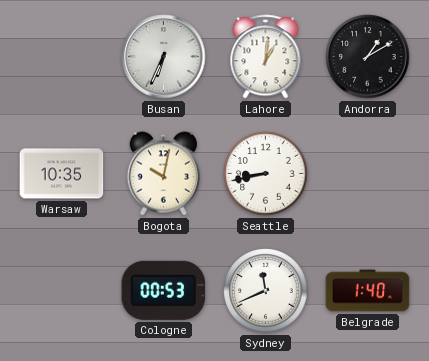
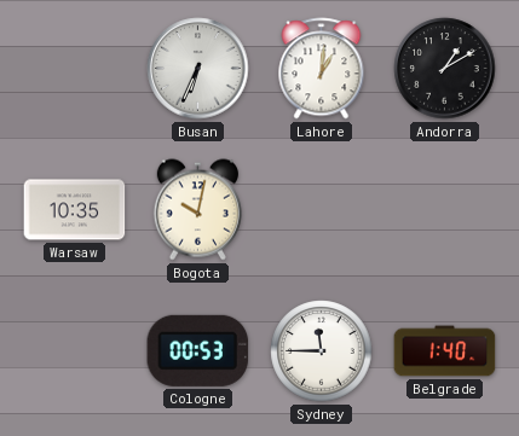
Seattle: 8:43 -> none (266, 174)
Sydney: 11:41 -> 11:45 (322, 351)
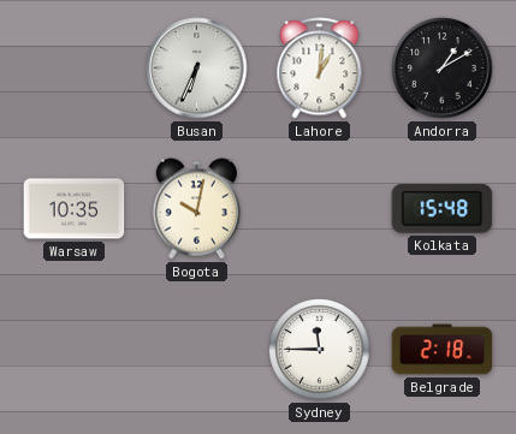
Kolkata: none -> 15:48 (443, 209)
Cologne: 00:53 -> none (198, 350)
Belgrade: 1:40 -> 2:18 (443, 350)
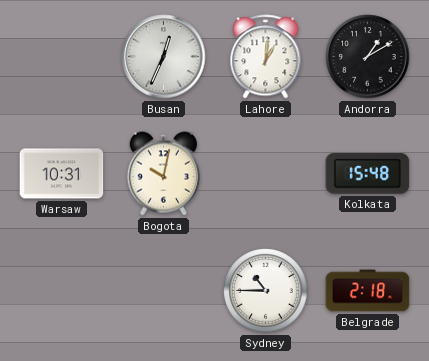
Busan: 6:34 -> 12:34 (164, 57)
Warsaw: 10:35 -> 10:31 (62, 174)
Sydney: 11:45 -> 10:45 (266, 291)
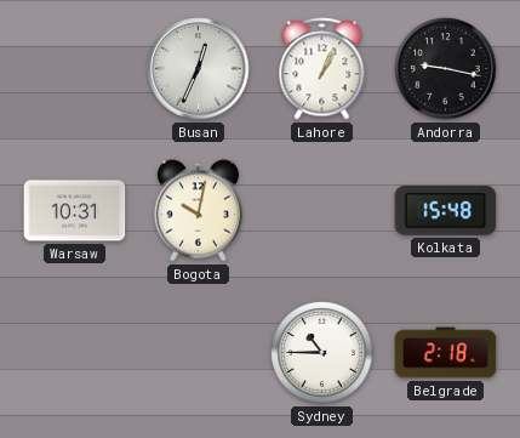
Lahore: 1:01 -> 1:04 (322, 69)
Andorra: 1:10 -> 9:17 (446, 69)
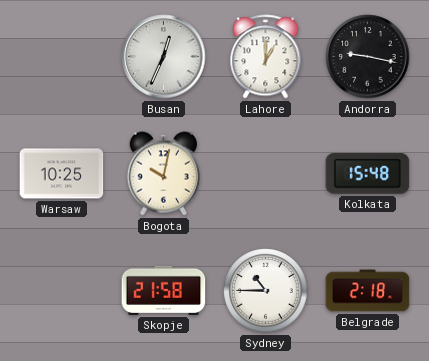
Lahore: 1:04 -> 1:00 (266, 57)
Warsaw: 10:31 -> 10:25 (62, 174)
Skopje: none -> 21:58 (164, 290)
